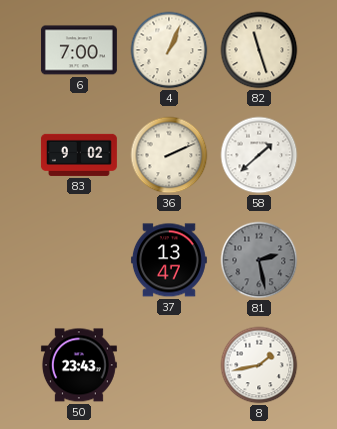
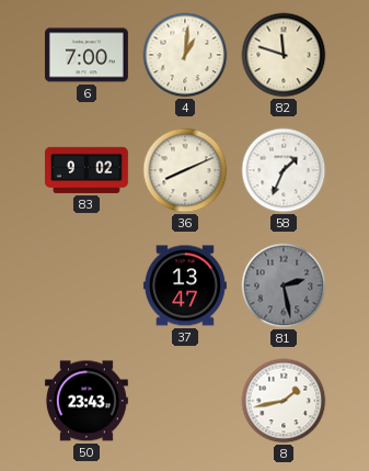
4: 1:04 -> 1:01 (185, 55)
82: 11:27 -> 11:48 (284, 55)
36: 2:11 -> 8:11 (185, 170)
58: 1:38 -> 1:34 (284, 170)
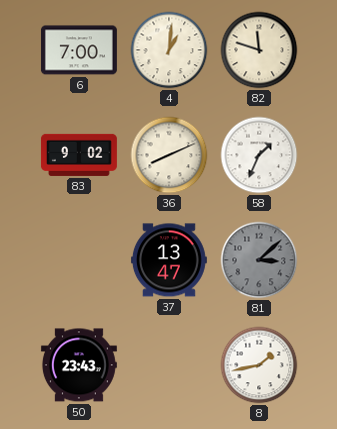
81: 2:28 -> 3:08 (259, 260)
